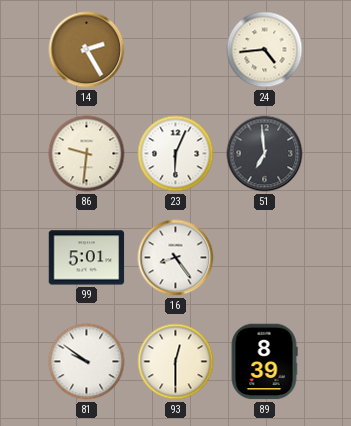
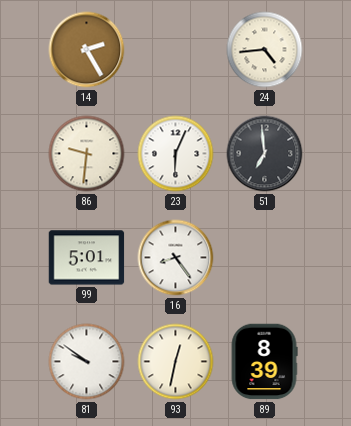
93: 12:30 -> 12:32 (176, 362)
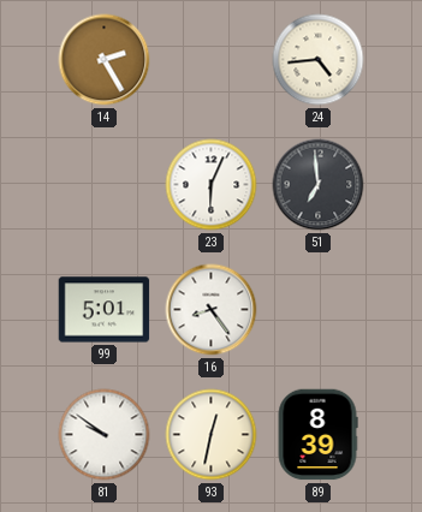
86: 9:31 -> none (87, 154)
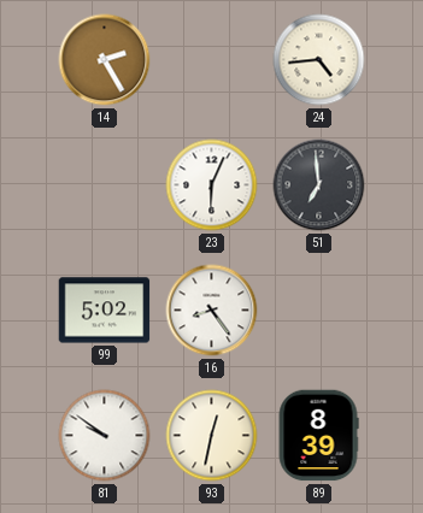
99: 5:01 -> 5:02 (105, 311)
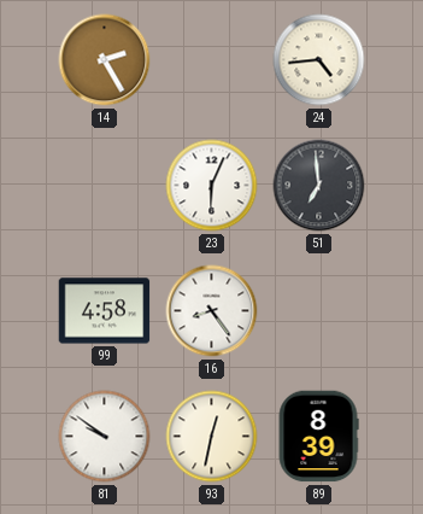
99: 5:02 -> 4:58 (105, 311)
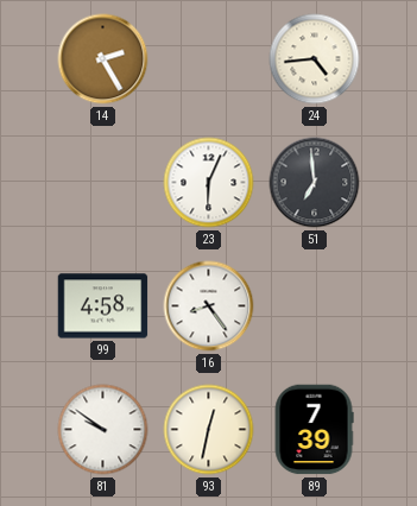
89: 8:39 -> 7:39 (314, 430)
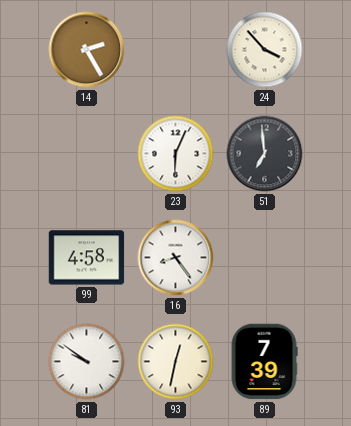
24: 4:44 -> 3:53 (265, 50)
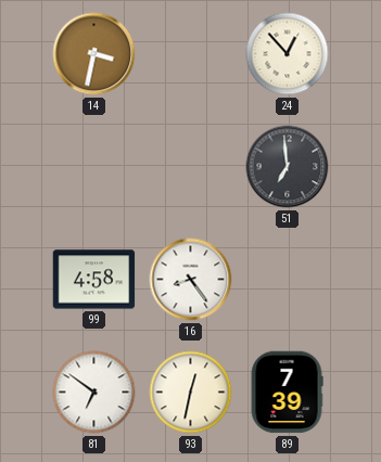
14: 2:25 -> 3:32 (94, 54)
24: 3:53 -> 12:53 (288, 54)
23: 6:04 -> none (176, 154)
81: 9:51 -> 6:51 (94, 393)
